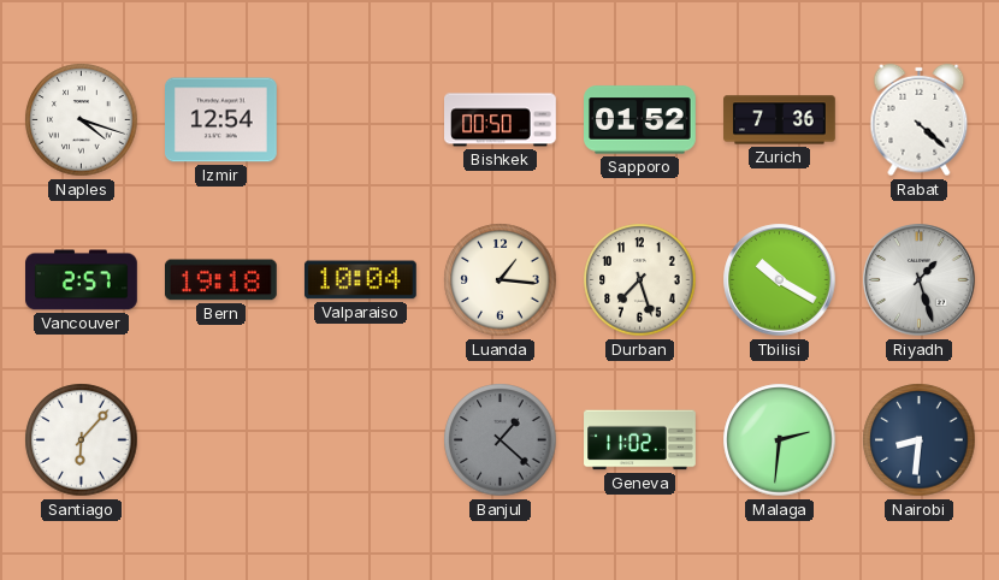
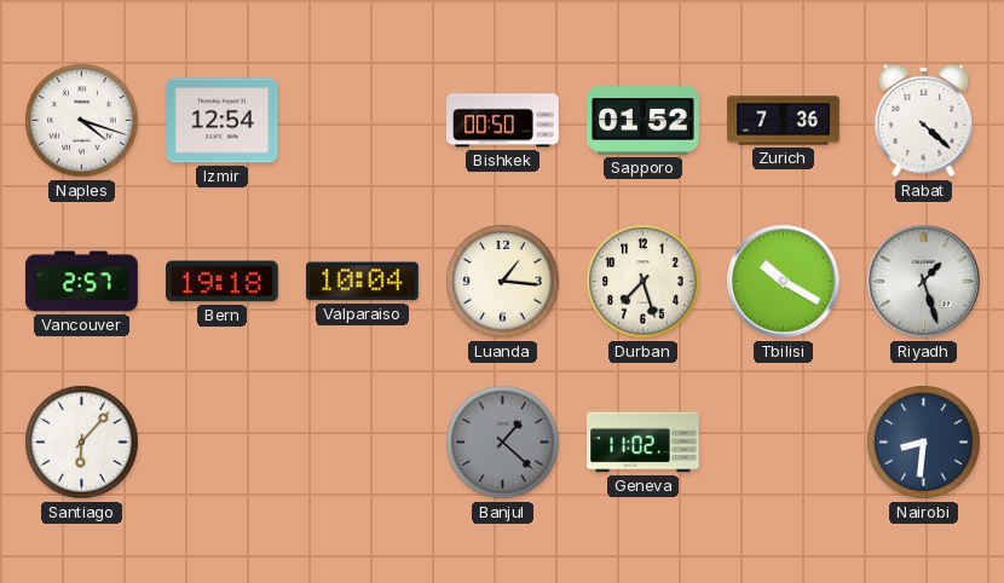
Malaga: 2:31 -> none (780, 440)
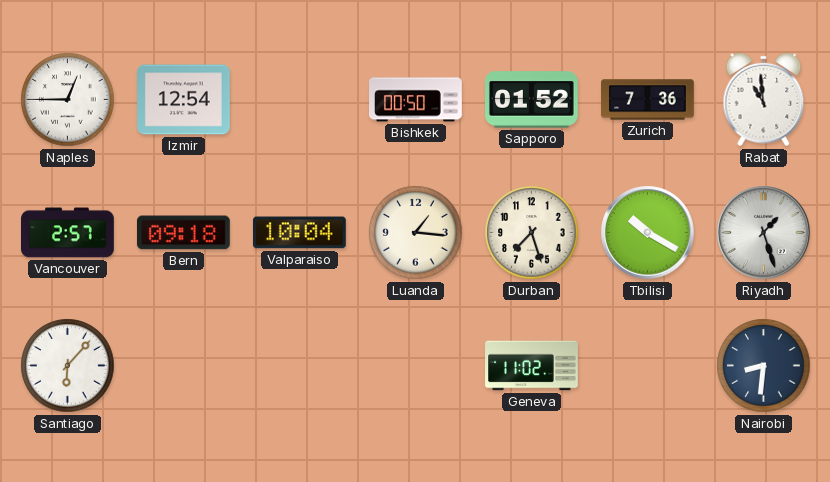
Naples: 4:18 -> 12:45 (68, 100)
Rabat: 4:22 -> 10:59 (764, 100)
Bern: 19:18 -> 09:18 (183, 233)
Banjul: 1:22 -> none (503, 443)
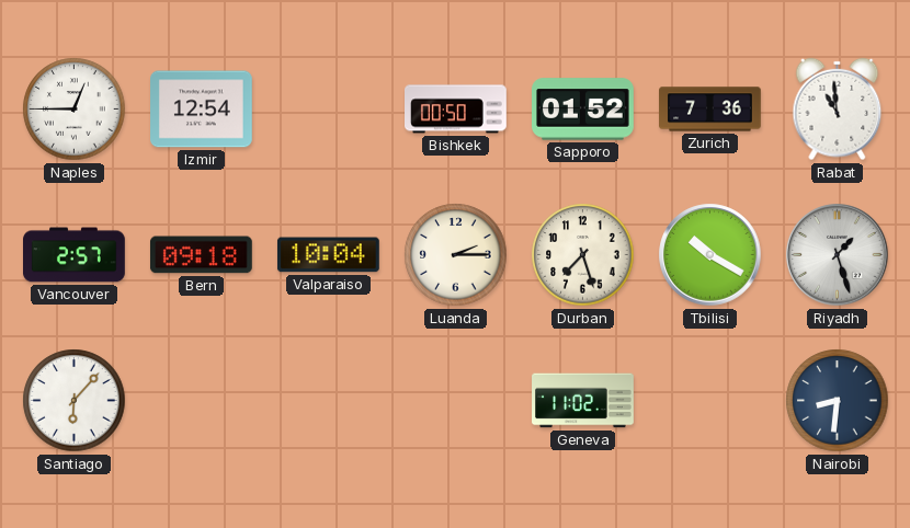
Luanda: 1:16 -> 2:15 (456, 255)
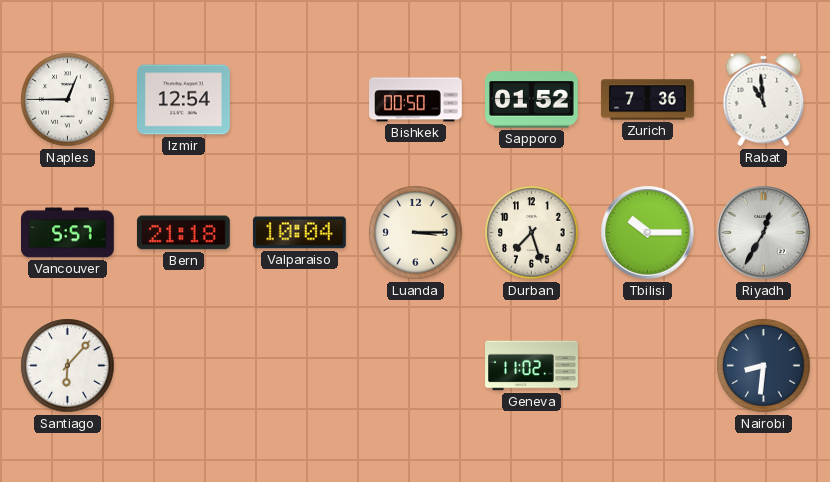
Vancouver: 2:57 -> 5:57 (68, 233)
Bern: 09:18 -> 21:18 (183, 233)
Luanda: 2:15 -> 3:15 (416, 233)
Tbilisi: 10:20 -> 10:15 (648, 233)
Riyadh: 1:27 -> 12:35 (764, 233)
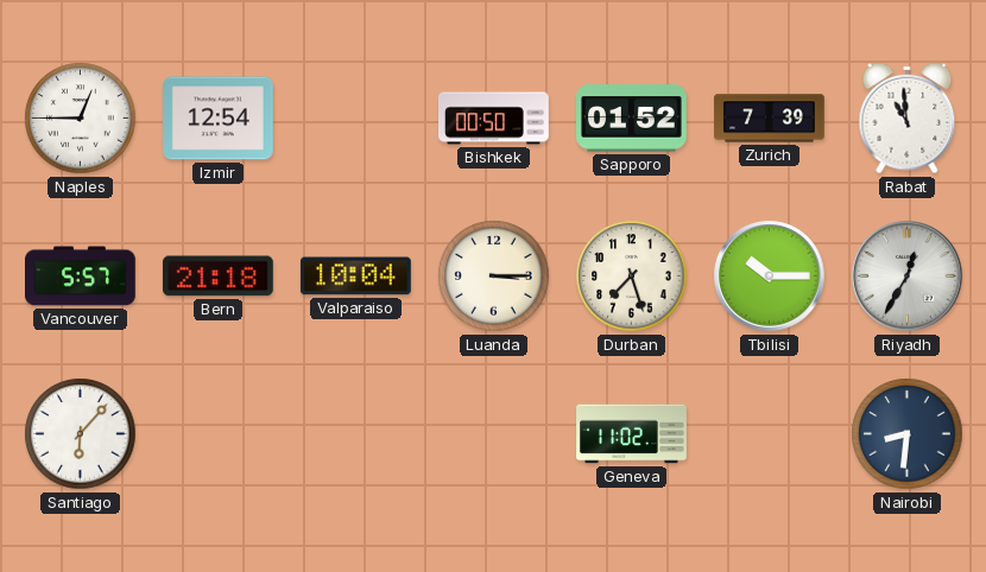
Zurich: 7:36 -> 7:39 (770, 119)
